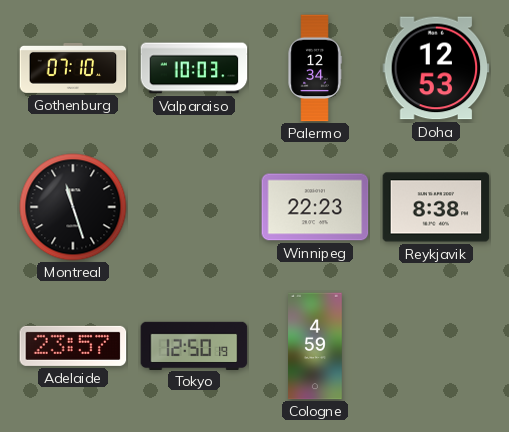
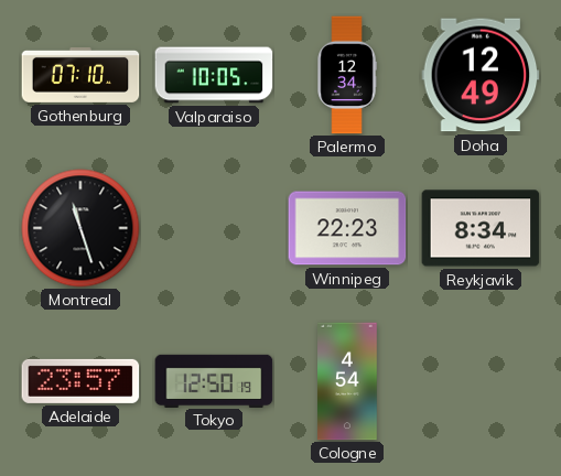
Valparaiso: 10:03 -> 10:05 (214, 75)
Doha: 12:53 -> 12:49 (481, 75)
Reykjavik: 8:38 -> 8:34 (481, 228)
Cologne: 4:59 -> 4:54 (347, 381)
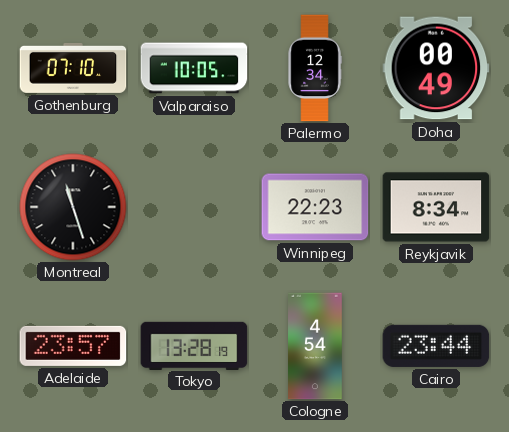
Doha: 12:49 -> 00:49 (436, 68)
Tokyo: 12:50 -> 13:28 (194, 345)
Cairo: none -> 23:44 (436, 346)
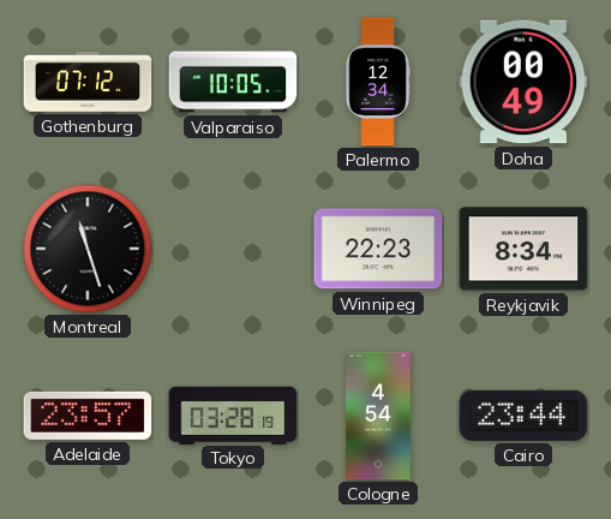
Gothenburg: 07:10 -> 07:12 (88, 82)
Tokyo: 13:28 -> 03:28 (233, 414)
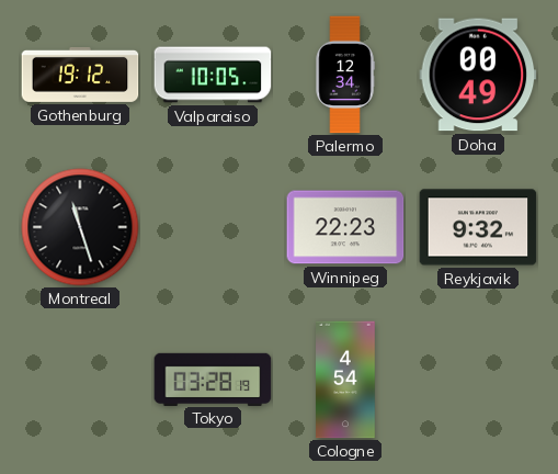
Gothenburg: 07:12 -> 19:12 (80, 75)
Reykjavik: 8:34 -> 9:32 (478, 227)
Adelaide: 23:57 -> none (88, 416)
Cairo: 23:44 -> none (523, 416)
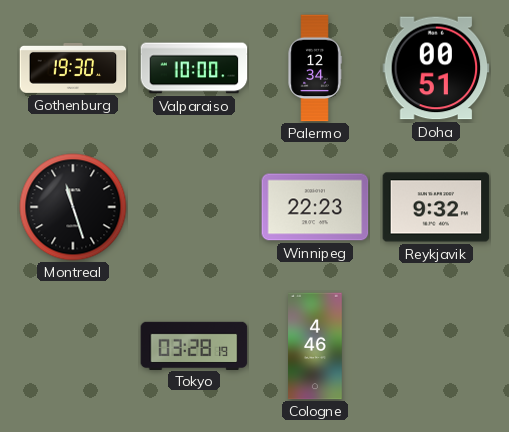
Gothenburg: 19:12 -> 19:30 (73, 68)
Valparaiso: 10:05 -> 10:00 (194, 68)
Doha: 00:49 -> 00:51 (436, 68)
Cologne: 4:54 -> 4:46 (315, 346)
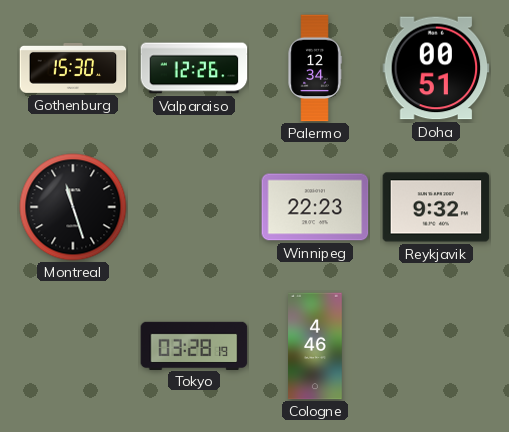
Gothenburg: 19:30 -> 15:30 (73, 68)
Valparaiso: 10:00 -> 12:26 (194, 68)
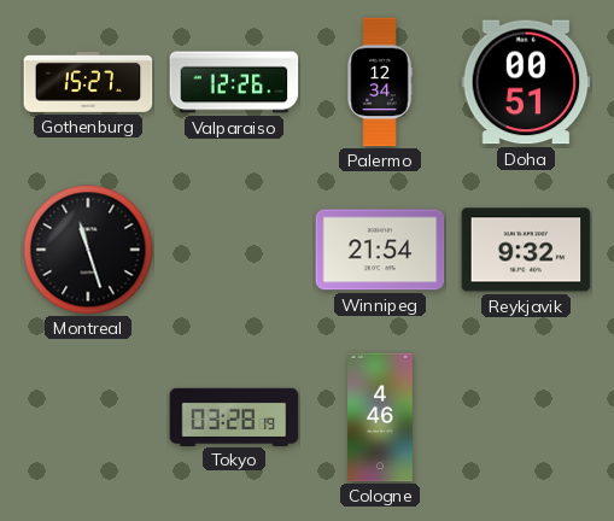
Gothenburg: 15:30 -> 15:27 (88, 82)
Winnipeg: 22:23 -> 21:54 (380, 250)
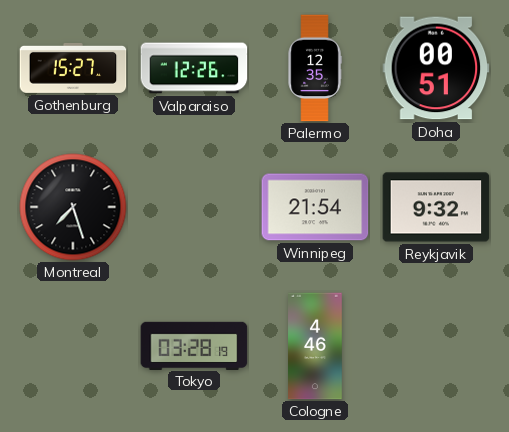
Palermo: 12:34 -> 12:35 (315, 68)
Montreal: 11:27 -> 7:27 (73, 207)
